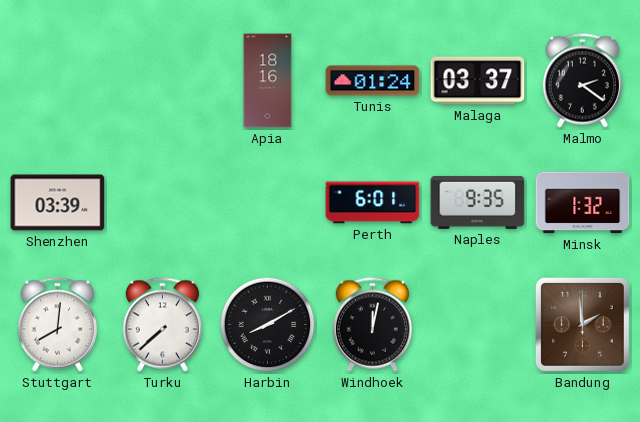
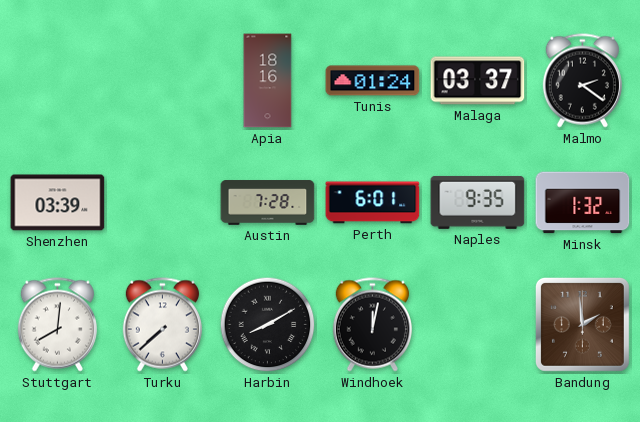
Austin: none -> 7:28 (268, 203)
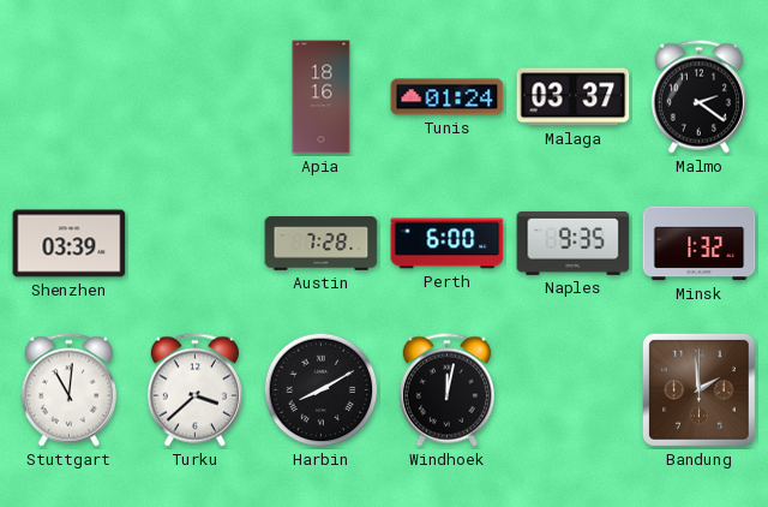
Perth: 6:01 -> 6:00 (448, 244)
Stuttgart: 8:01 -> 11:01 (68, 390)
Turku: 7:38 -> 3:38 (194, 390)
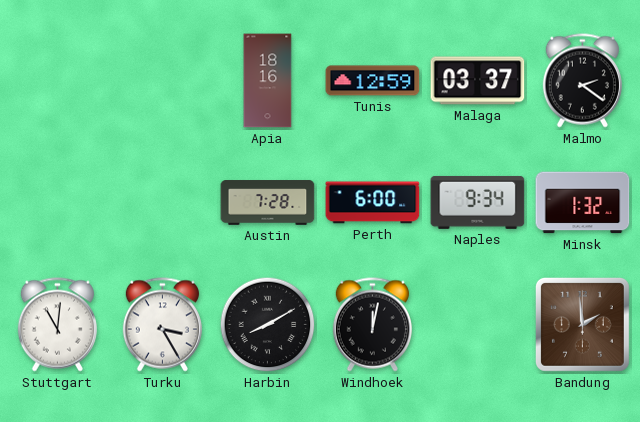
Tunis: 01:24 -> 12:59 (373, 81)
Shenzhen: 03:39 -> none (70, 244)
Naples: 9:35 -> 9:34 (478, 202)
Turku: 3:38 -> 3:25 (162, 325)
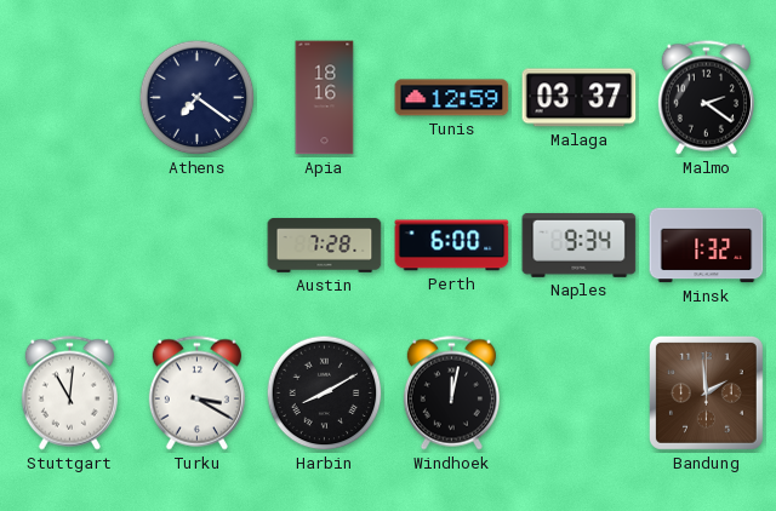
Athens: none -> 7:21 (198, 98)
Turku: 3:25 -> 3:20 (196, 394)
